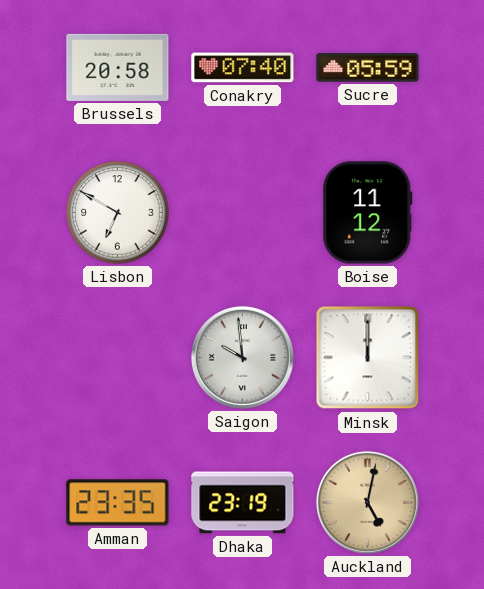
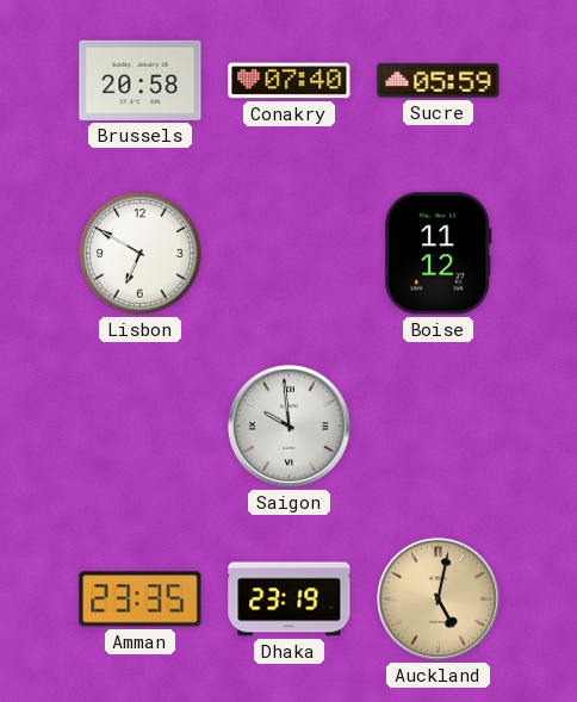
Minsk: 12:00 -> none (368, 358)
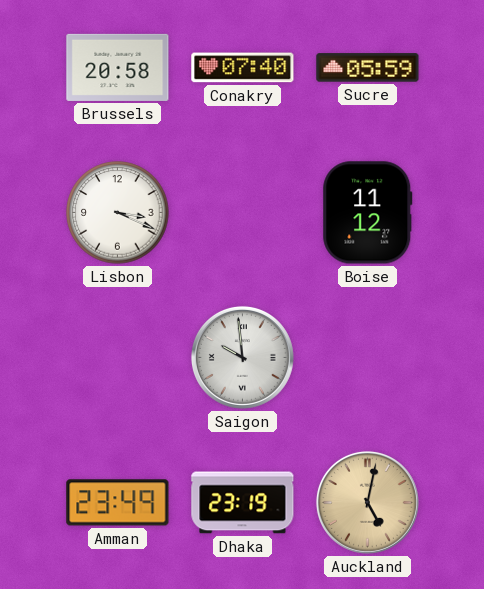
Lisbon: 6:50 -> 3:19 (118, 213)
Amman: 23:35 -> 23:49 (118, 503)
